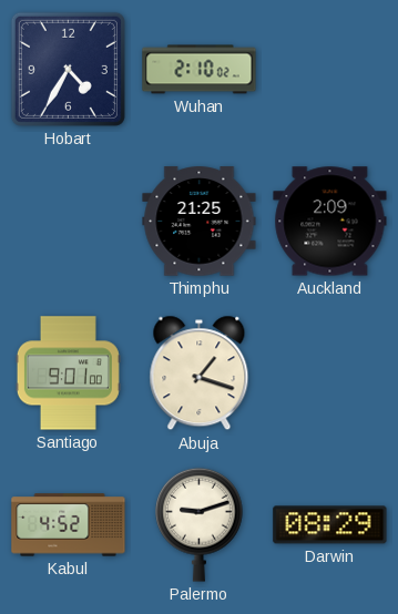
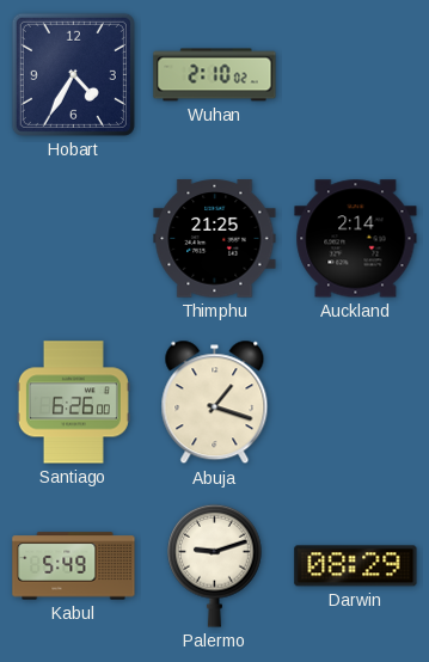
Auckland: 2:09 -> 2:14 (356, 239)
Santiago: 9:01 -> 6:26 (73, 403)
Kabul: 4:52 -> 5:49 (74, 566)
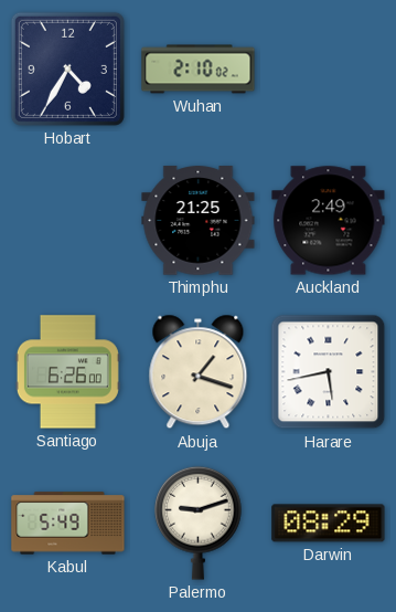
Auckland: 2:14 -> 2:49 (329, 221)
Harare: none -> 5:43 (329, 372)
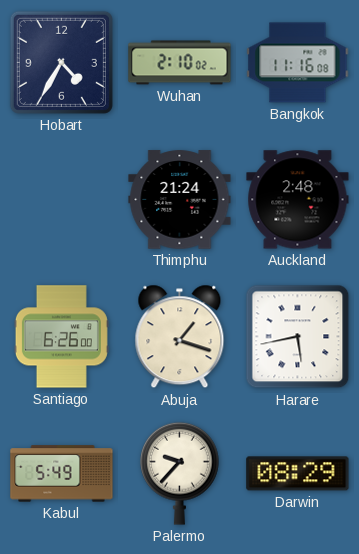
Bangkok: none -> 11:16 (298, 63)
Thimphu: 21:25 -> 21:24 (180, 200)
Auckland: 2:49 -> 2:48 (298, 200)
Palermo: 9:12 -> 9:37 (180, 473)
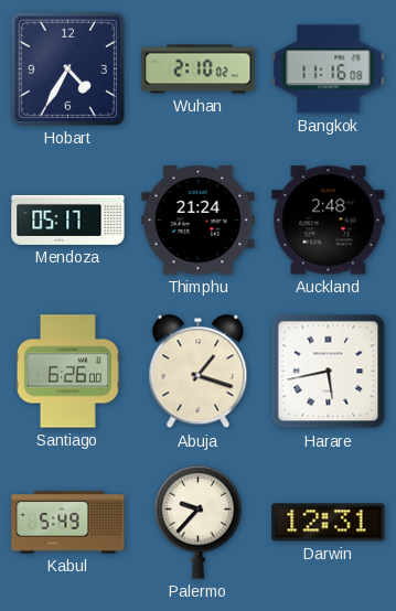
Mendoza: none -> 05:17 (68, 219)
Darwin: 08:29 -> 12:31 (329, 523)
